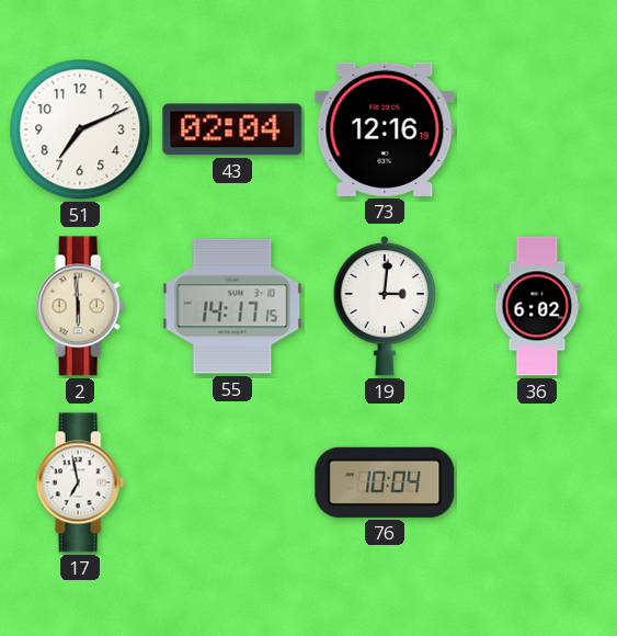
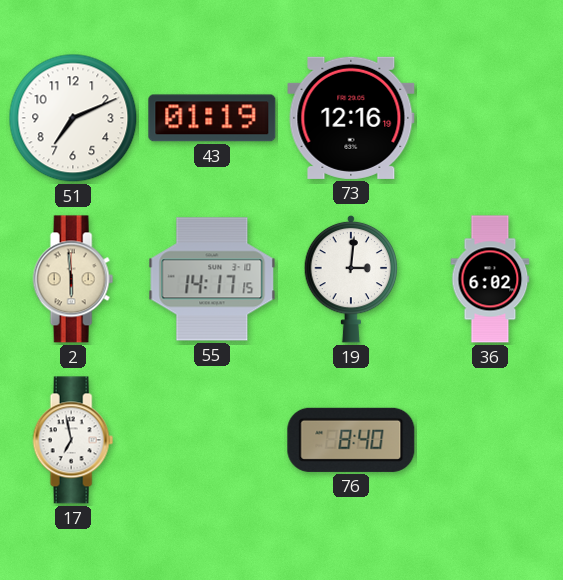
43: 02:04 -> 01:19 (212, 118)
76: 10:04 -> 8:40 (351, 440)
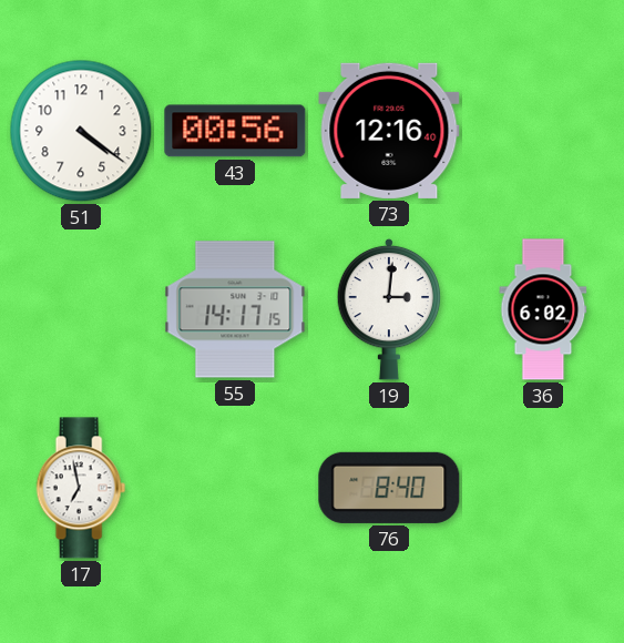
51: 7:11 -> 4:21 (81, 131)
43: 01:19 -> 00:56 (235, 131)
73: 12:16:19 -> 12:16:40 (389, 131)
2: 5:59 -> none (73, 279)
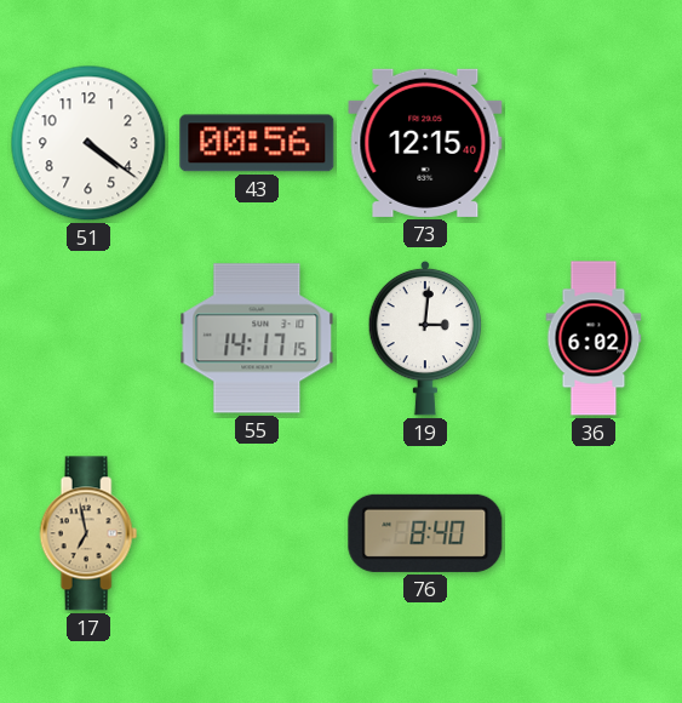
73: 12:16 -> 12:15 (425, 143)
17 dial: white -> champagne (88, 533)
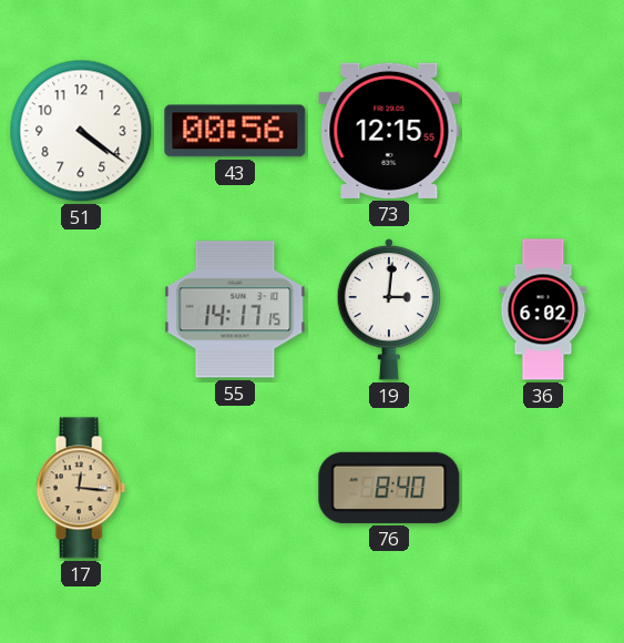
73: 12:15:40 -> 12:15:55 (389, 131)
17: 6:58 -> 12:16 (81, 488)
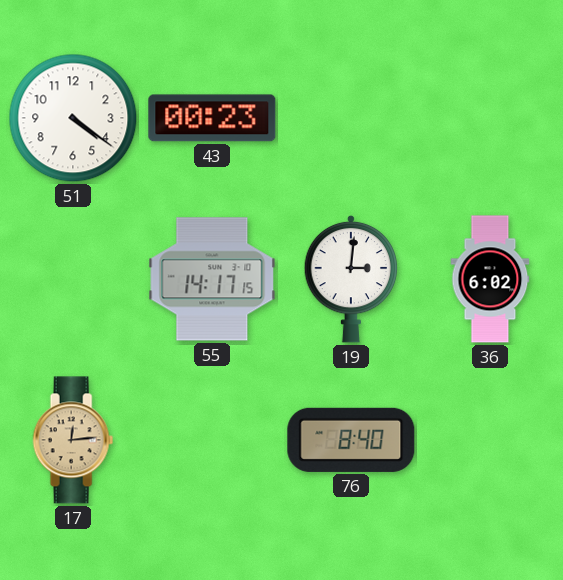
43: 00:56 -> 00:23 (212, 118)
73: 12:15 -> none (389, 131)
17: 12:16 -> 12:14 (73, 440)
